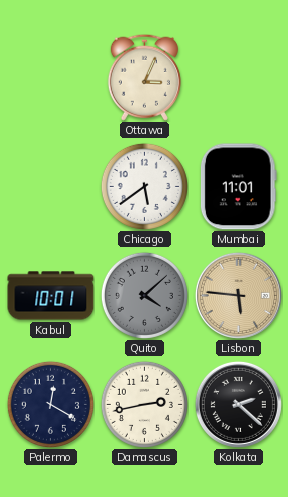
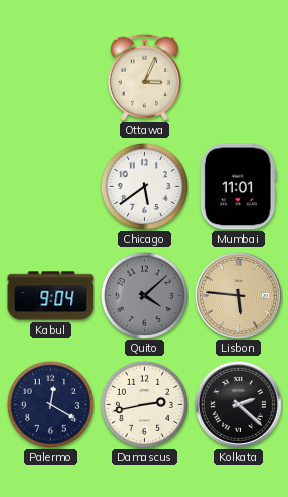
Kabul: 10:01 -> 9:04 (51, 296)
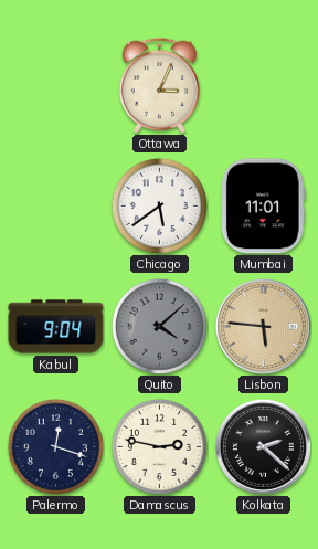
Palermo: 12:20 -> 12:18 (55, 446)
Damascus: 2:43 -> 2:47 (159, 446)
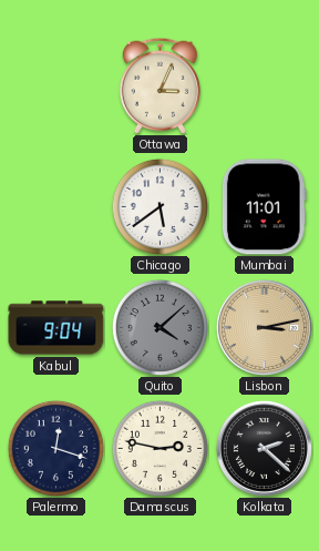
Lisbon: 5:46 -> 3:13 (264, 327)
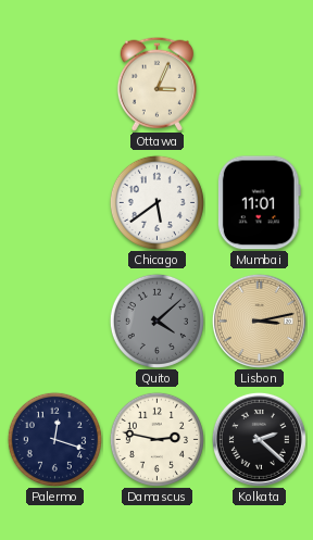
Kabul: 9:04 -> none (56, 328)
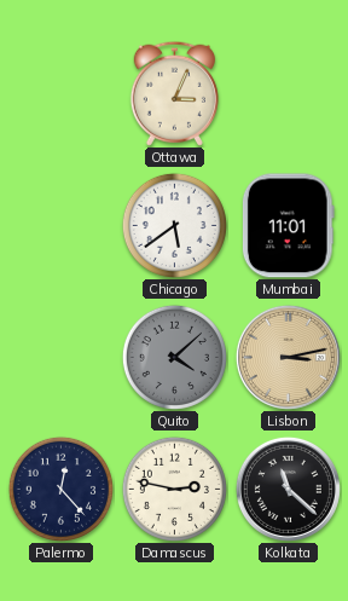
Palermo: 12:18 -> 12:23 (60, 489)
Kolkata: 2:22 -> 11:22 (288, 489)
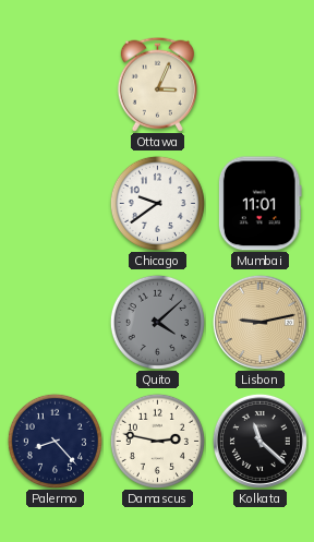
Chicago: 5:39 -> 9:39 (157, 203)
Lisbon: 3:13 -> 9:13 (259, 322)
Palermo: 12:23 -> 8:23 (55, 441)
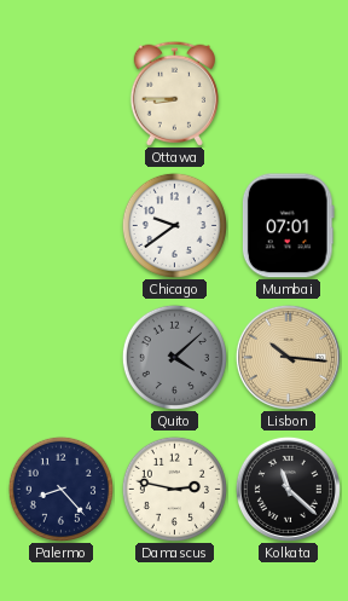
Ottawa: 3:04 -> 8:45 (174, 93)
Mumbai: 11:01 -> 07:01 (288, 226)
Lisbon: 9:13 -> 10:16 (288, 357)
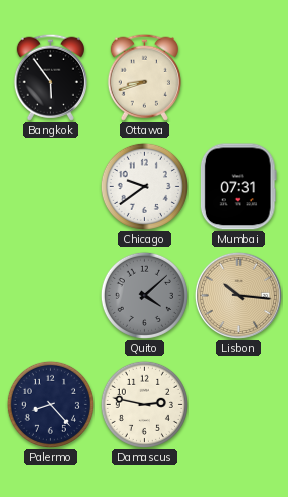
Bangkok: none -> 5:54 (50, 77)
Ottawa: 8:45 -> 8:42 (144, 77)
Mumbai: 07:01 -> 07:31 (238, 187)
Kolkata: 11:22 -> none (288, 489)
